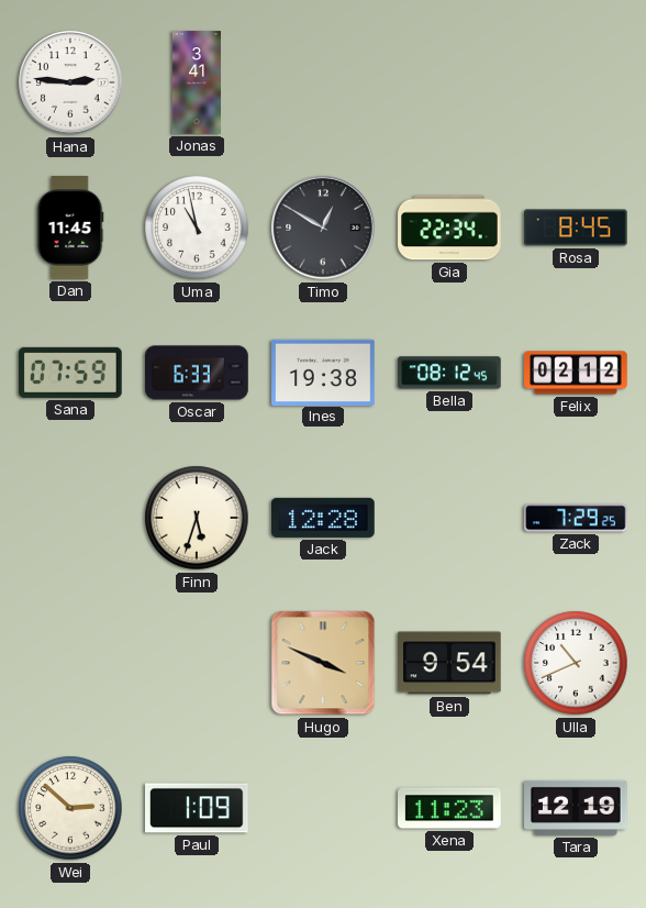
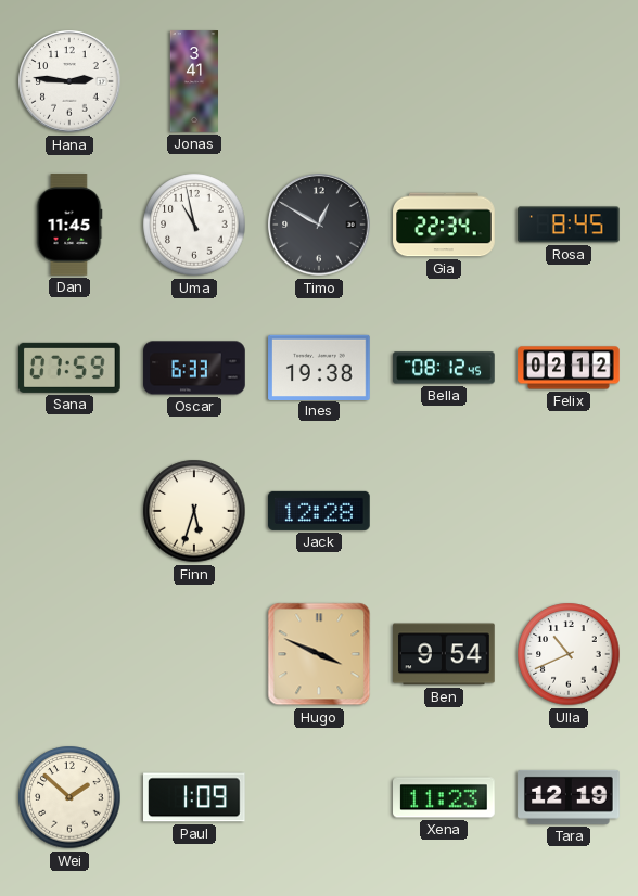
Zack: 7:29 -> none (576, 518)
Wei: 2:52 -> 1:52 (69, 797)
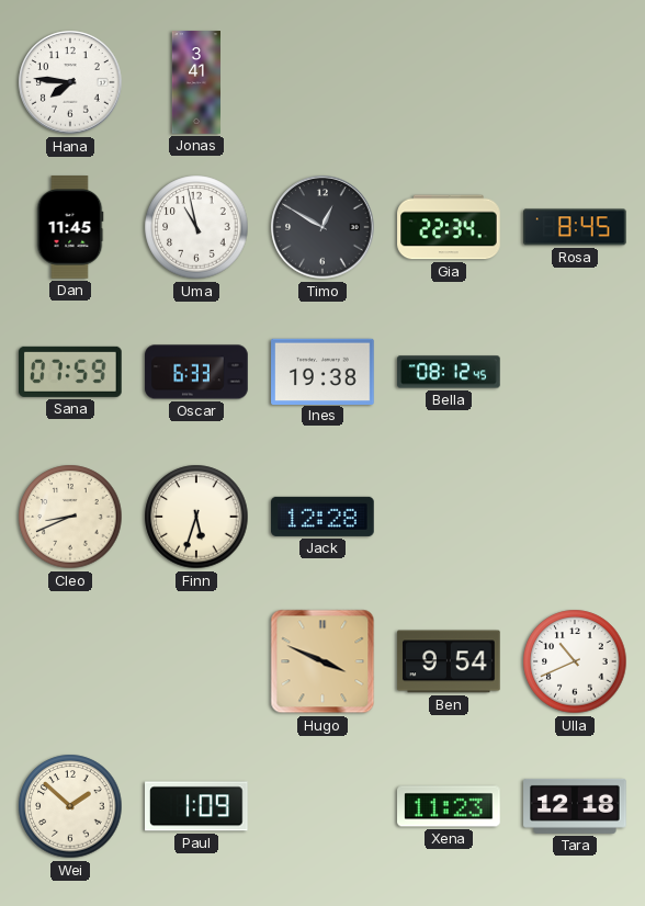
Hana: 2:46 -> 7:46 (70, 82)
Felix: 02:12 -> none (569, 368)
Cleo: none -> 8:41 (70, 517)
Tara: 12:19 -> 12:18 (575, 806)
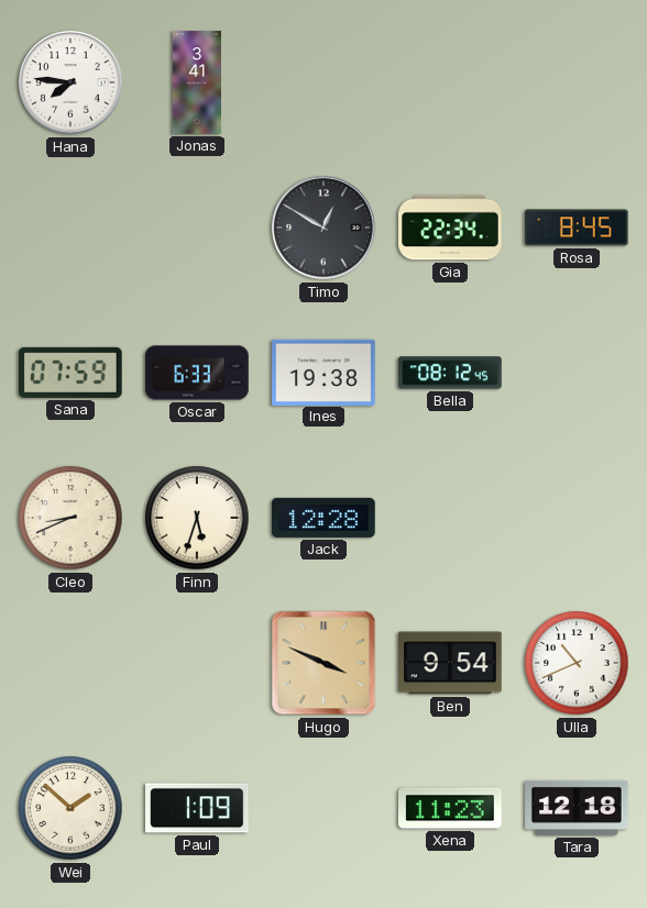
Dan: 11:45 -> none (70, 227)
Uma: 10:58 -> none (196, 227)
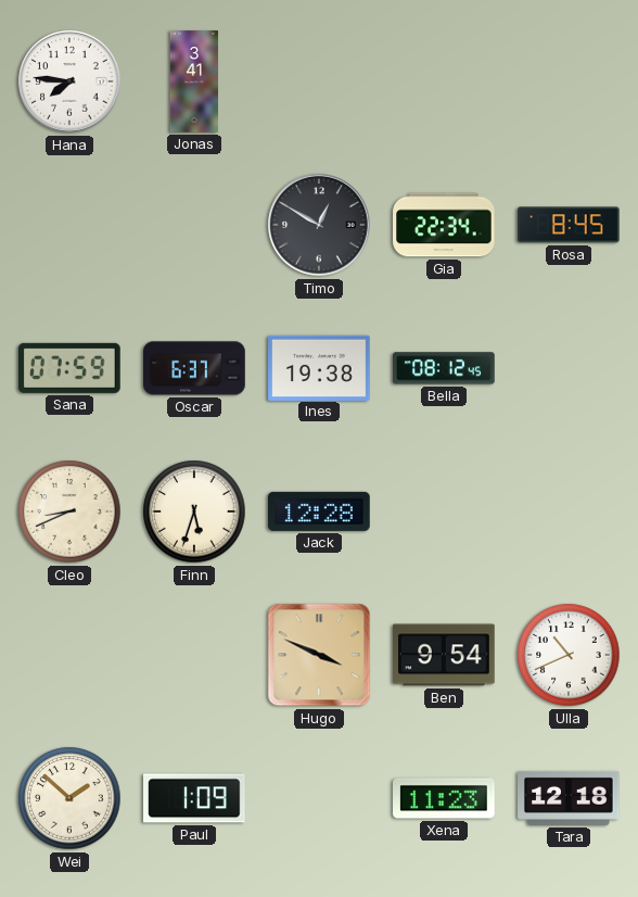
Oscar: 6:33 -> 6:37 (194, 368)
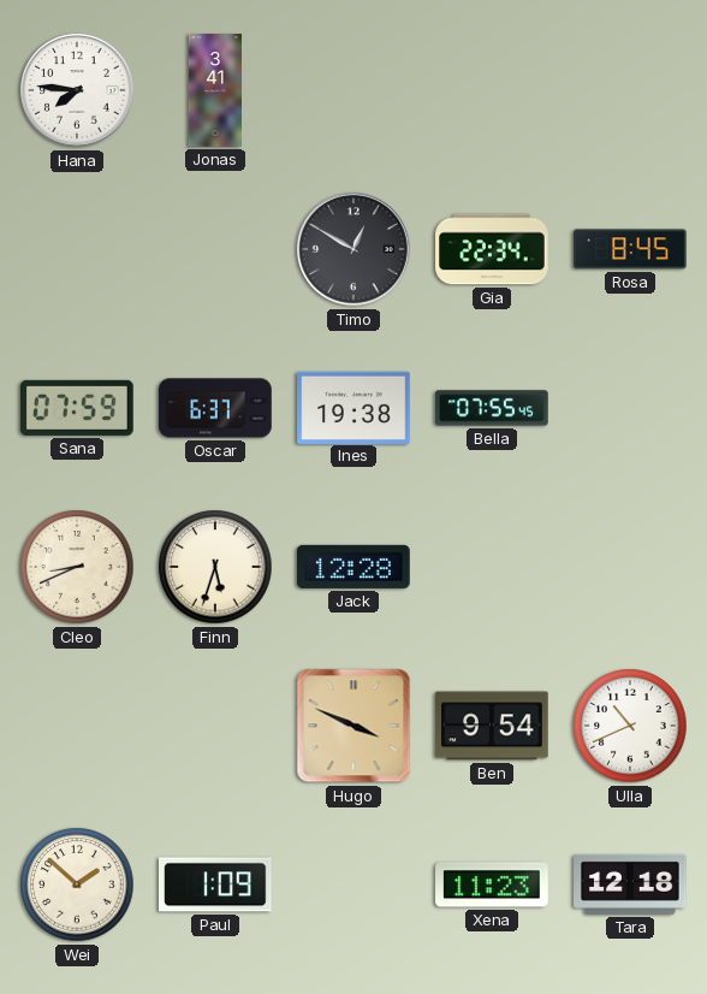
Bella: 08:12 -> 07:55 (492, 408)
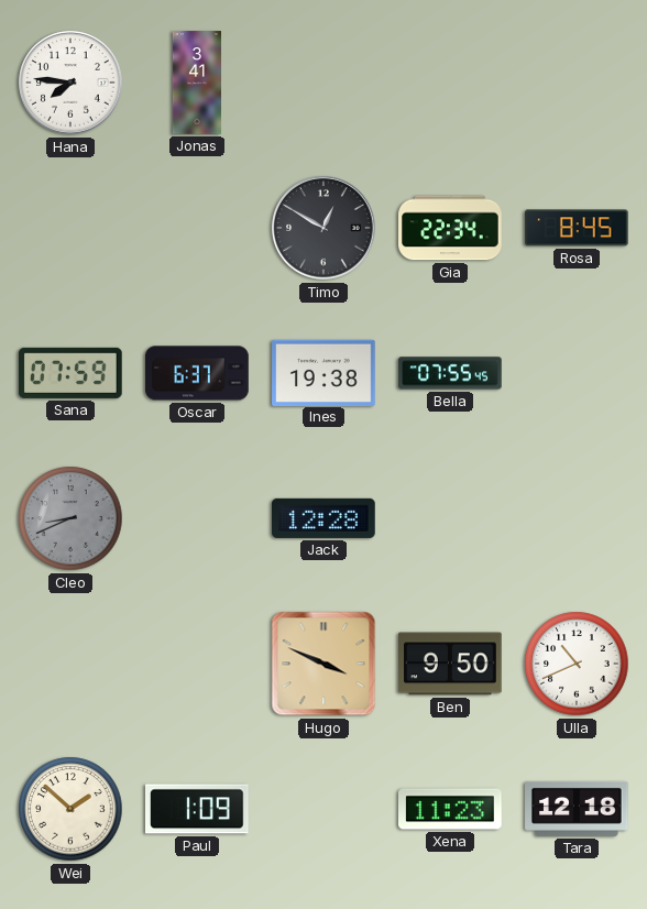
Cleo dial: cream -> grey (70, 518)
Finn: 5:33 -> none (215, 567)
Ben: 9:54 -> 9:50 (450, 664)
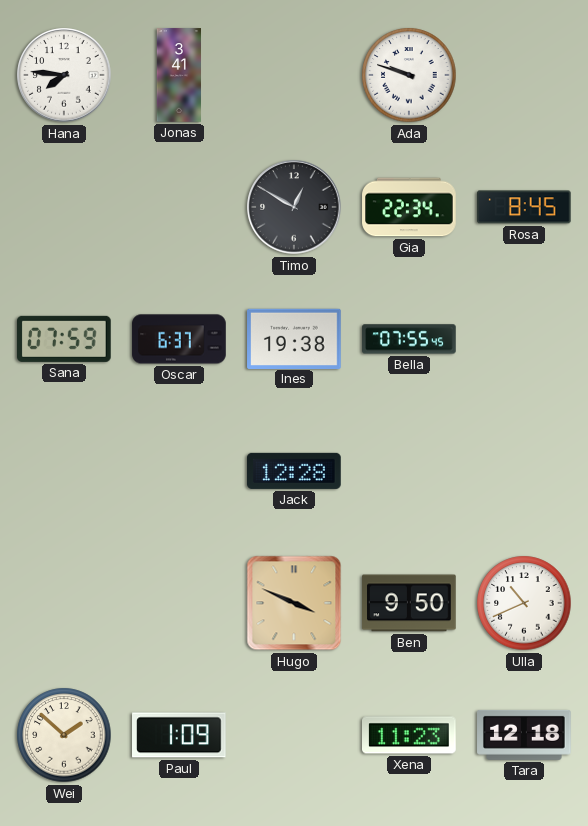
Ada: none -> 9:48 (409, 75)
Cleo: 8:41 -> none (70, 518)
